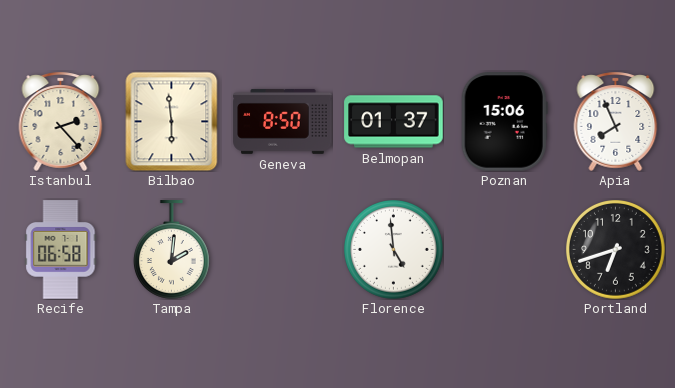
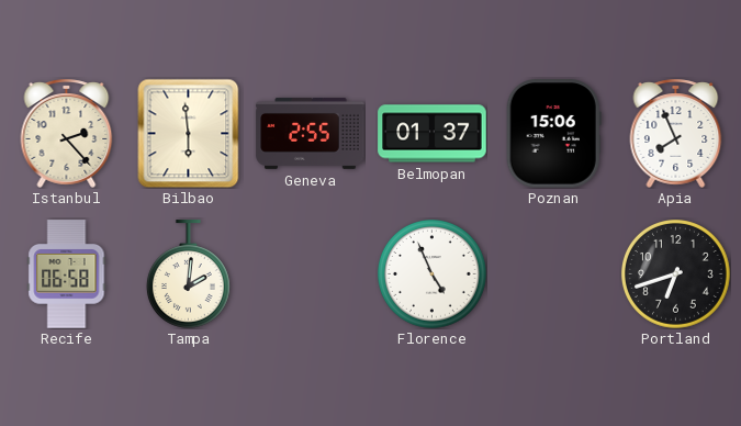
Geneva: 8:50 -> 2:55 (311, 133)
Florence: 4:59 -> 4:56 (433, 274)
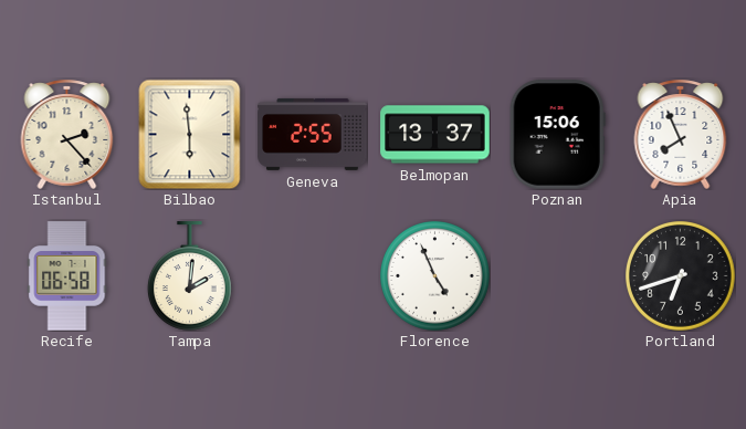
Belmopan: 01:37 -> 13:37 (435, 135)
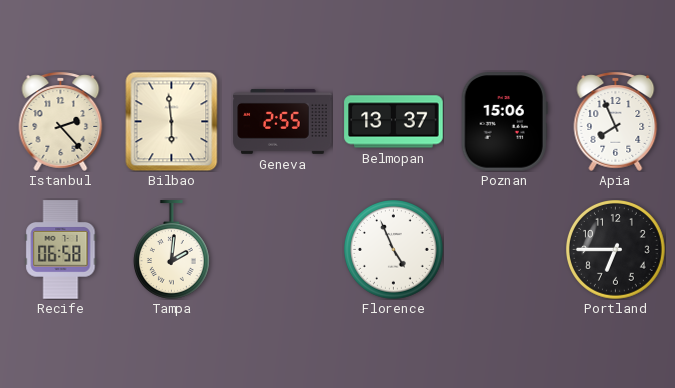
Portland: 6:42 -> 6:45 (616, 250)
